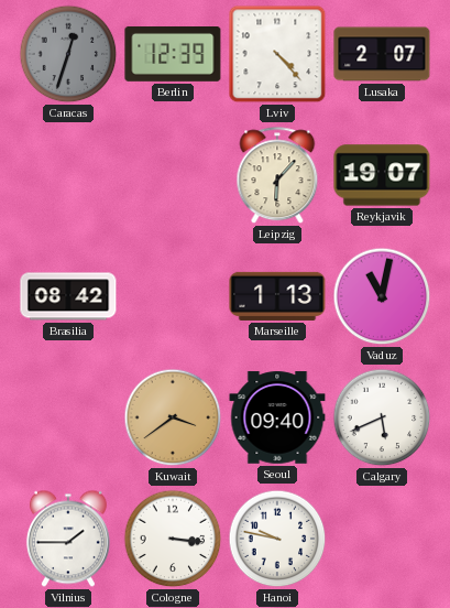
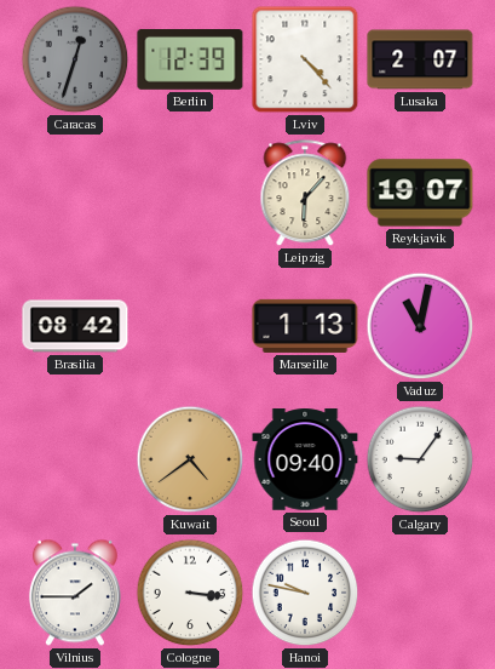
Kuwait: 3:39 -> 4:39 (190, 459)
Calgary: 5:41 -> 9:06 (420, 459)
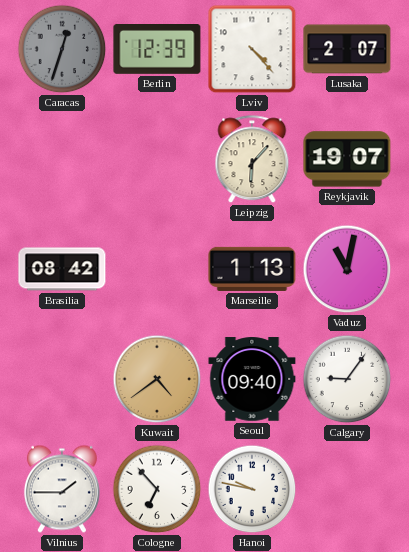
Cologne: 3:16 -> 6:53 (157, 489)
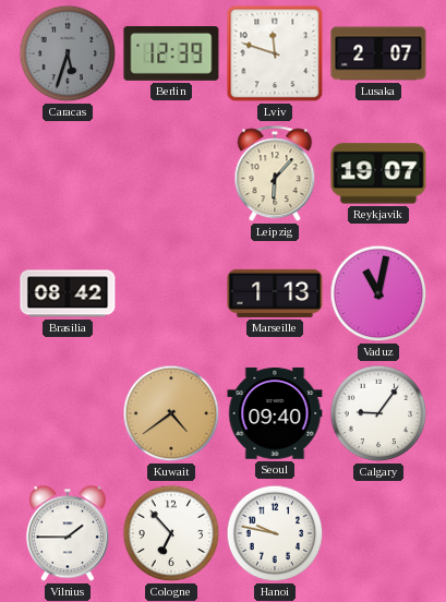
Caracas: 12:33 -> 5:33 (68, 53)
Lviv: 4:23 -> 11:48 (275, 53)
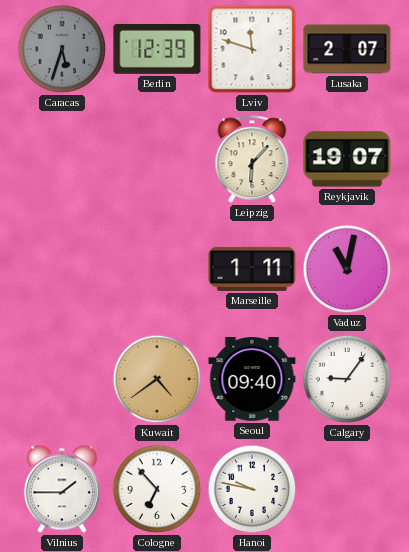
Brasilia: 08:42 -> none (68, 293)
Marseille: 1:13 -> 1:11 (252, 269)
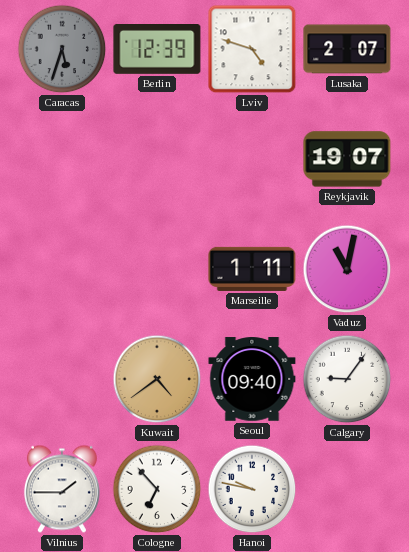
Lviv: 11:48 -> 4:48 (252, 49)
Leipzig: 6:07 -> none (252, 160)
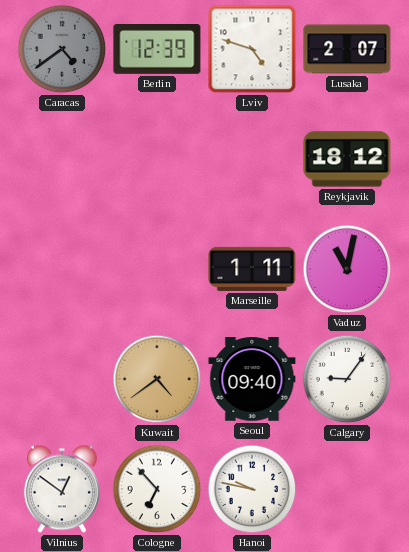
Caracas: 5:33 -> 4:39 (62, 49)
Reykjavik: 19:07 -> 18:12 (347, 159)
Vilnius: 1:45 -> 12:51 (62, 489)
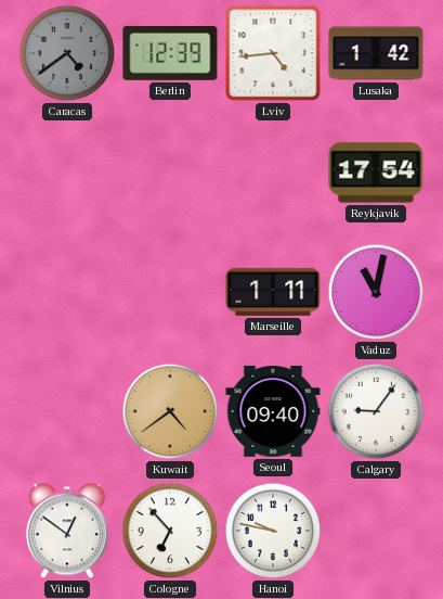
Lviv: 4:48 -> 4:44 (273, 53)
Lusaka: 2:07 -> 1:42 (376, 53)
Reykjavik: 18:12 -> 17:54 (376, 173)
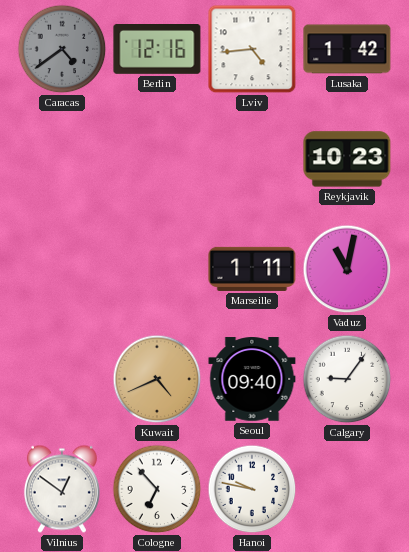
Berlin: 12:39 -> 12:16 (157, 50)
Reykjavik: 17:54 -> 10:23 (347, 159)
Kuwait: 4:39 -> 4:41 (157, 379)
